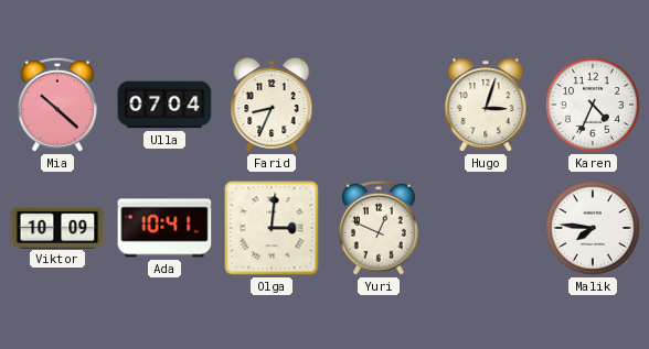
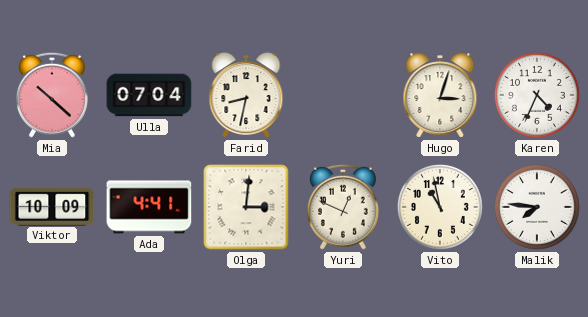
Farid: 8:34 -> 8:32 (246, 95)
Ada: 10:41 -> 4:41 (149, 207)
Vito: none -> 10:58 (440, 207)
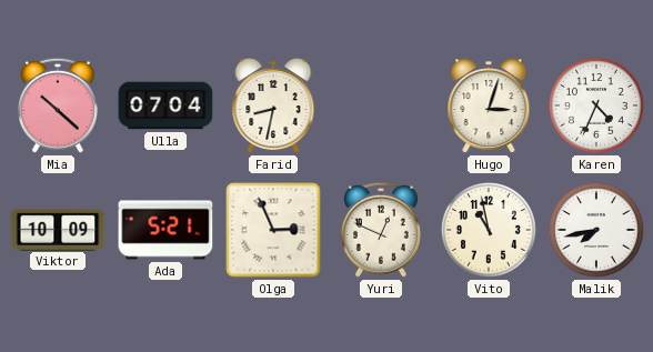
Ada: 4:41 -> 5:21 (165, 230)
Olga: 3:01 -> 2:56 (273, 230)
Malik: 7:46 -> 7:43 (596, 230)
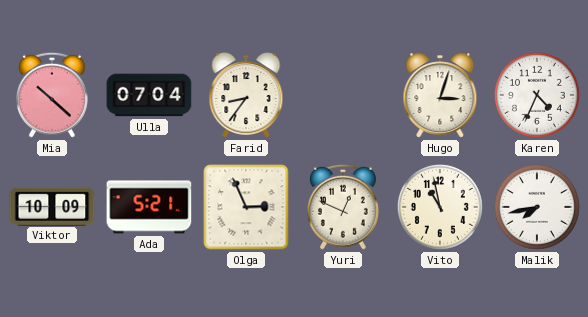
Farid: 8:32 -> 8:36 (246, 95)
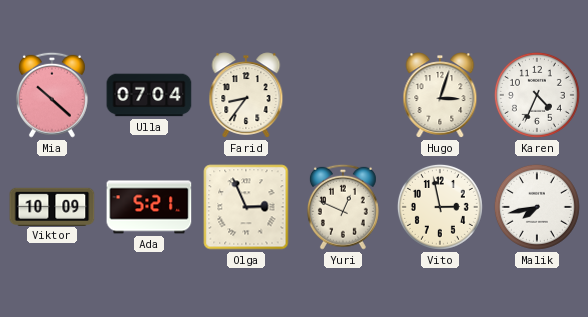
Vito: 10:58 -> 2:58 (440, 207)
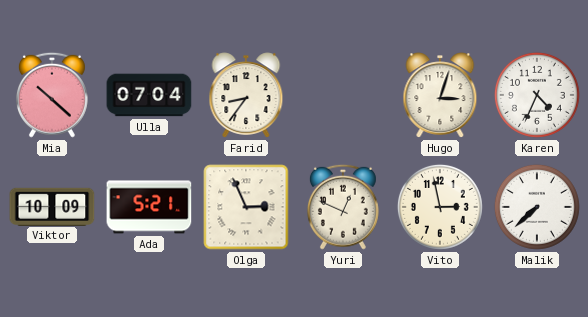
Malik: 7:43 -> 7:38 (537, 207)
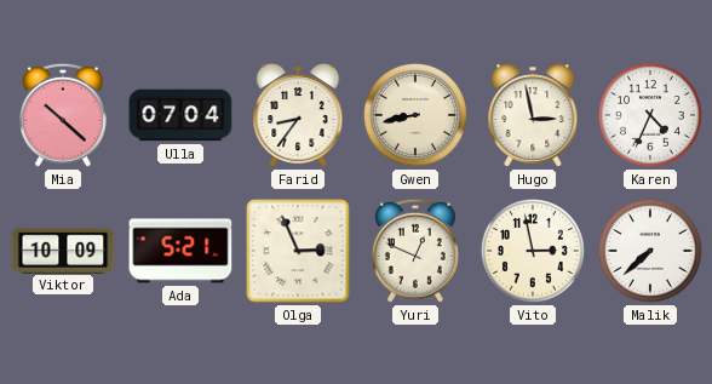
Gwen: none -> 8:43 (415, 115)
Hugo: 3:03 -> 2:58 (533, 115)
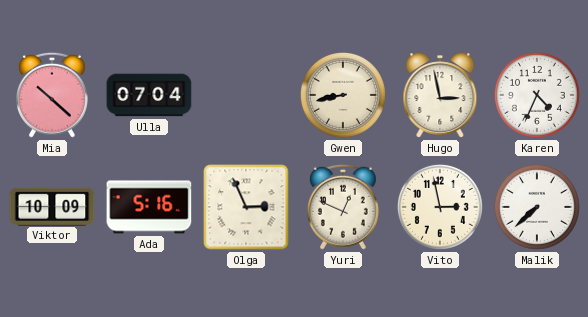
Farid: 8:36 -> none (298, 115)
Ada: 5:21 -> 5:16 (149, 207)
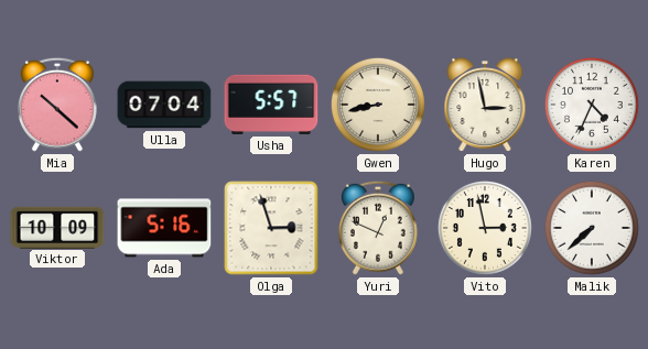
Usha: none -> 5:57 (271, 105)
Olga: 2:56 -> 2:57 (271, 228)
